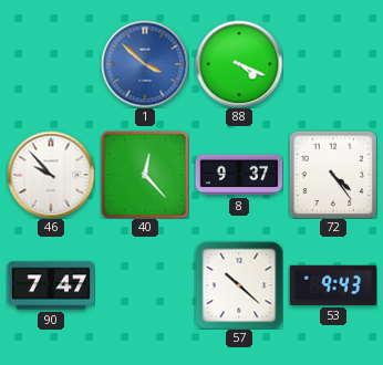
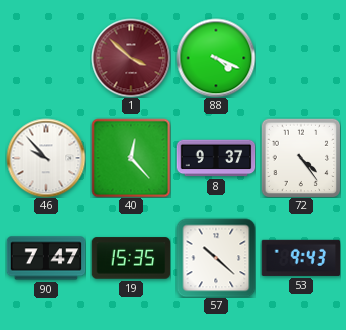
1 dial: blue -> burgundy (131, 58)
19: none -> 15:35 (131, 258)
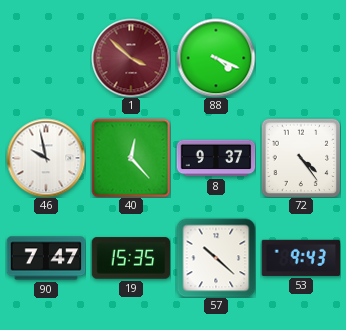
46: 9:53 -> 9:58 (46, 158)
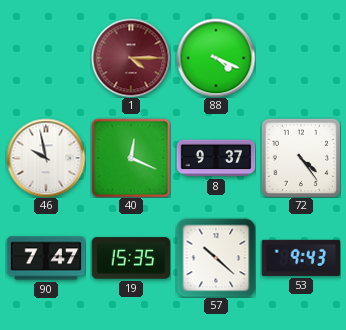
1: 3:52 -> 4:15 (131, 58)
40: 12:23 -> 12:19 (131, 158)
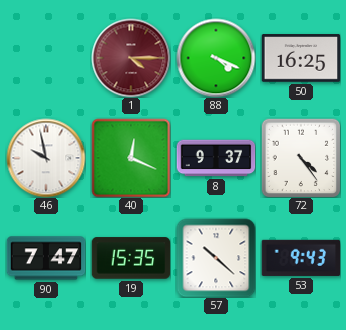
50: none -> 16:25 (301, 58)
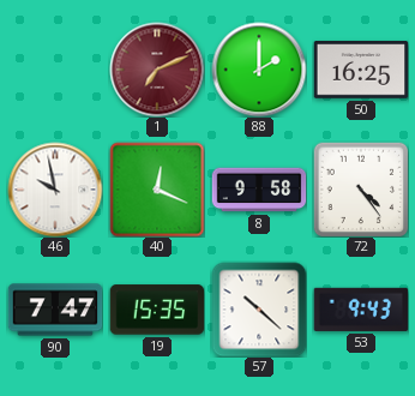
1: 4:15 -> 7:11 (157, 70)
88: 4:19 -> 2:00 (259, 70)
8: 9:37 -> 9:58 (259, 190)
